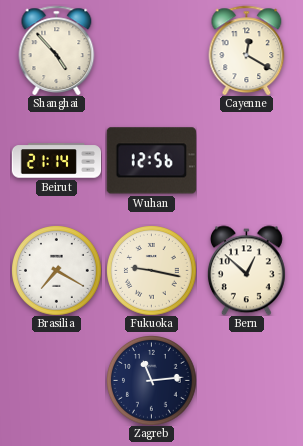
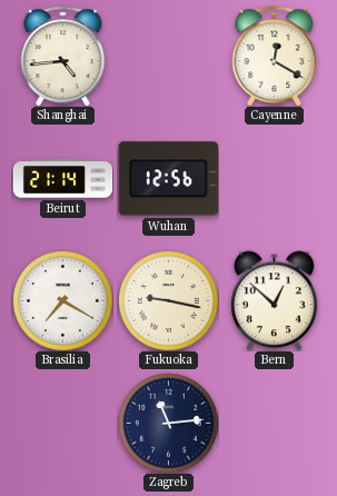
Shanghai: 4:53 -> 4:44 (63, 56)
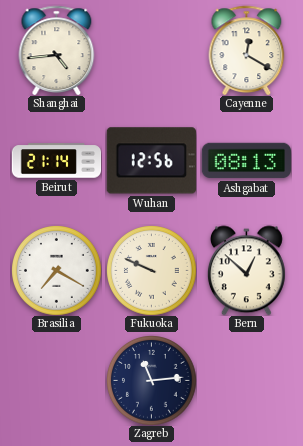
Ashgabat: none -> 08:13 (246, 161)
Fukuoka: 9:17 -> 9:49 (152, 271)
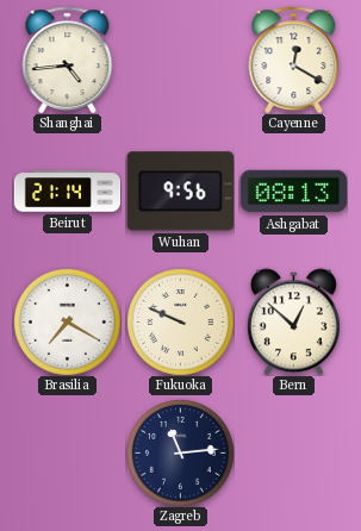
Wuhan: 12:56 -> 9:56 (180, 192)
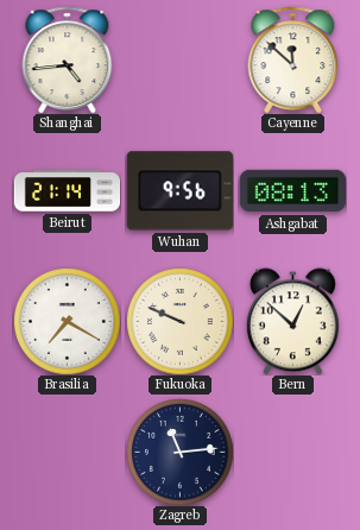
Cayenne: 12:20 -> 11:52 (293, 59)
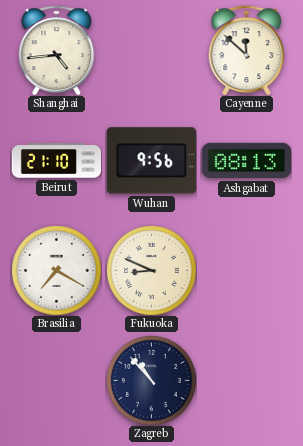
Beirut: 21:14 -> 21:10 (56, 161)
Fukuoka: 9:49 -> 8:49 (152, 271)
Bern: 12:52 -> none (292, 321)
Zagreb: 11:14 -> 10:53 (152, 381)
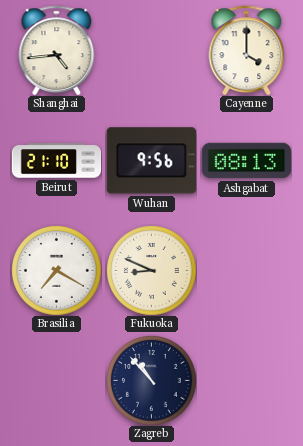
Cayenne: 11:52 -> 4:00 (247, 50)
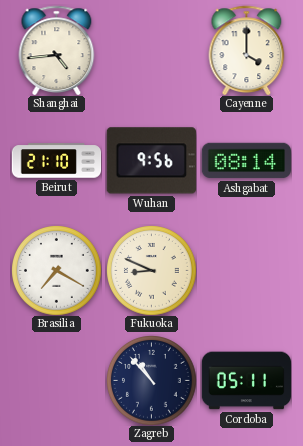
Ashgabat: 08:13 -> 08:14 (246, 161)
Cordoba: none -> 05:11 (246, 381)
